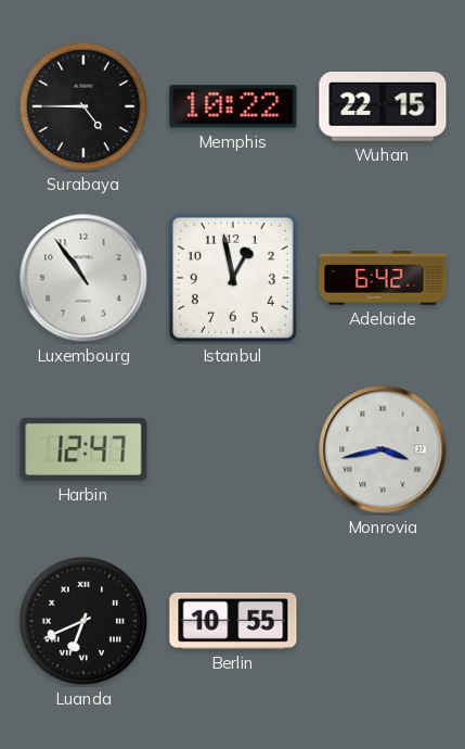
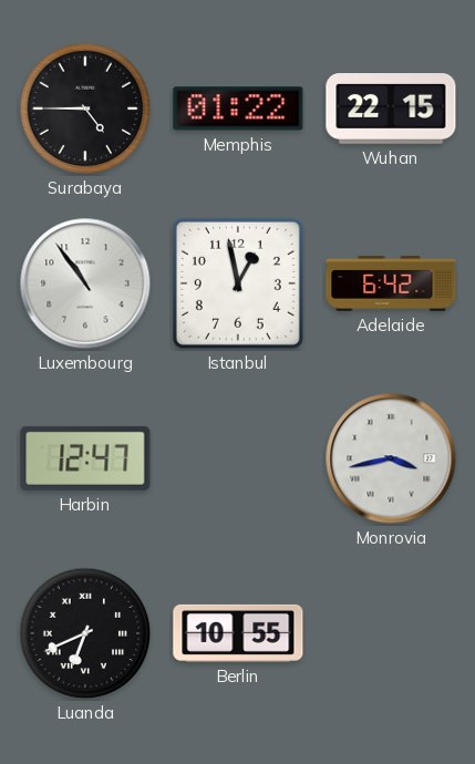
Memphis: 10:22 -> 01:22 (238, 109)
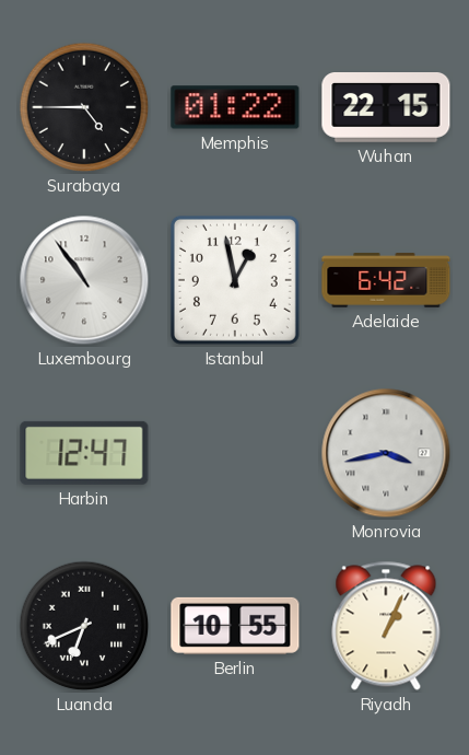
Riyadh: none -> 1:04 (386, 626)
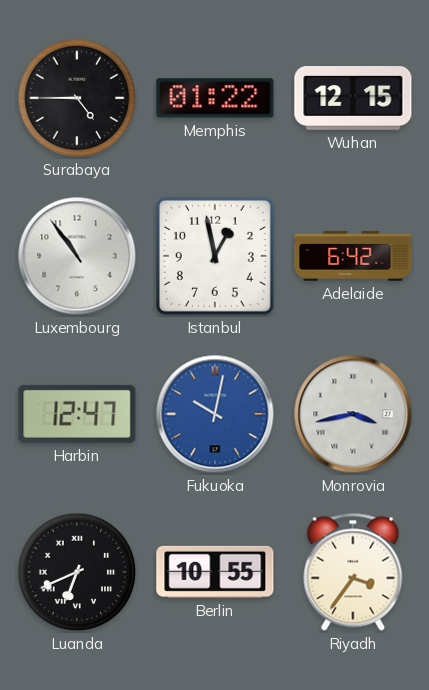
Wuhan: 22:15 -> 12:15 (353, 99)
Fukuoka: none -> 10:02 (215, 414)
Riyadh: 1:04 -> 3:36 (353, 572)
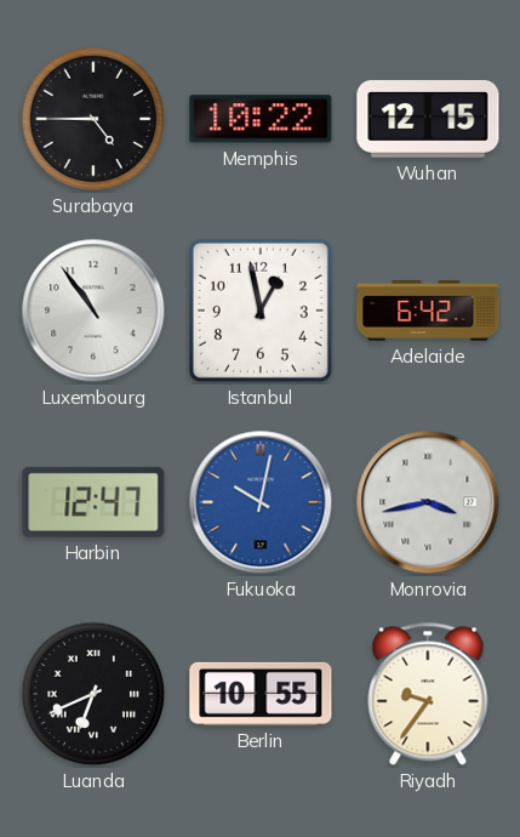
Memphis: 01:22 -> 10:22 (261, 119)
Riyadh: 3:36 -> 9:36 (428, 694)
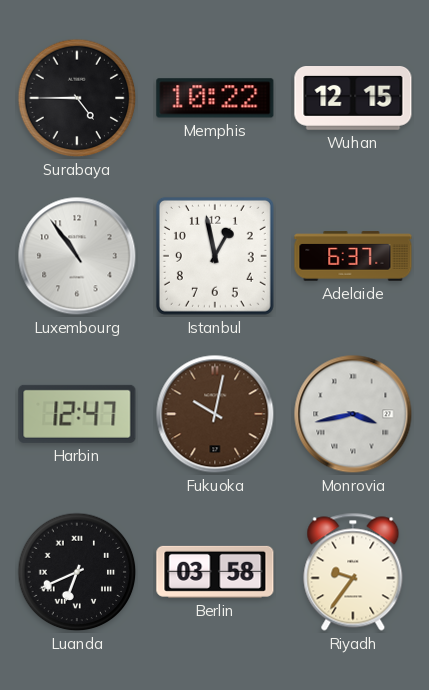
Adelaide: 6:42 -> 6:37 (353, 256)
Fukuoka dial: blue -> brown (215, 414)
Berlin: 10:55 -> 03:58 (215, 572)
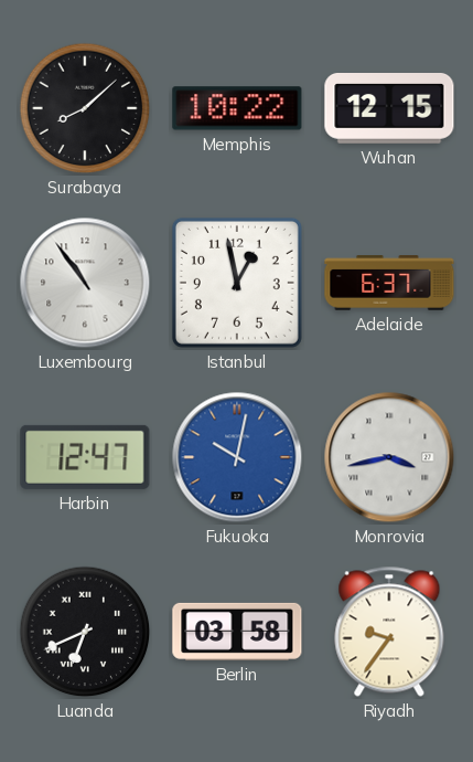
Surabaya: 4:45 -> 8:08 (85, 108)
Fukuoka dial: brown -> blue (237, 457)
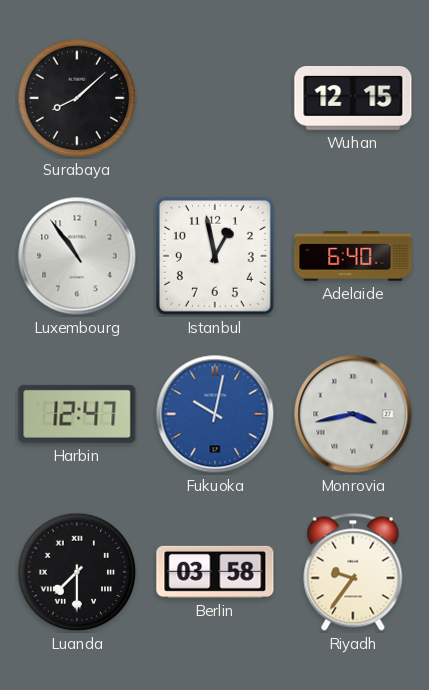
Memphis: 10:22 -> none (237, 108)
Adelaide: 6:37 -> 6:40 (353, 256)
Luanda: 6:41 -> 7:30 (77, 572)
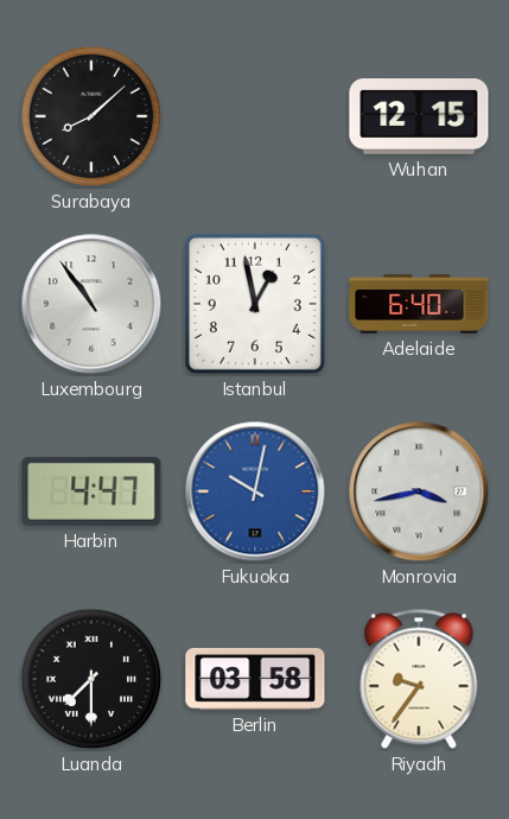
Harbin: 12:47 -> 4:47 (91, 491)
